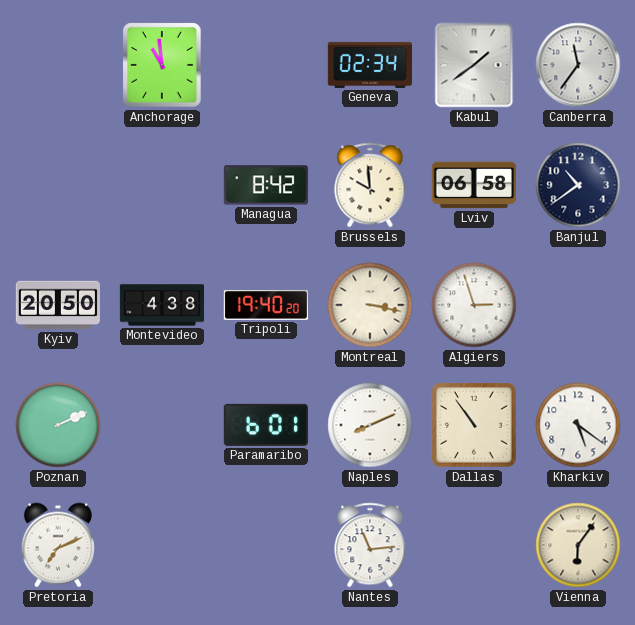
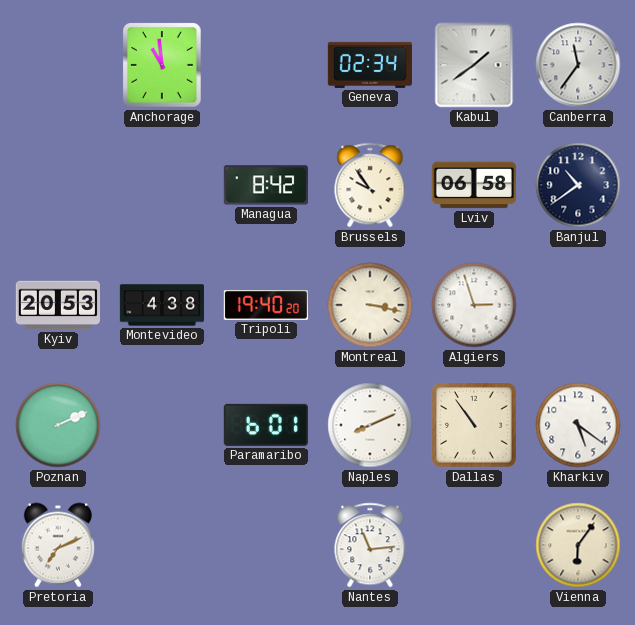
Brussels: 9:59 -> 9:54 (370, 185)
Kyiv: 20:50 -> 20:53 (58, 305)
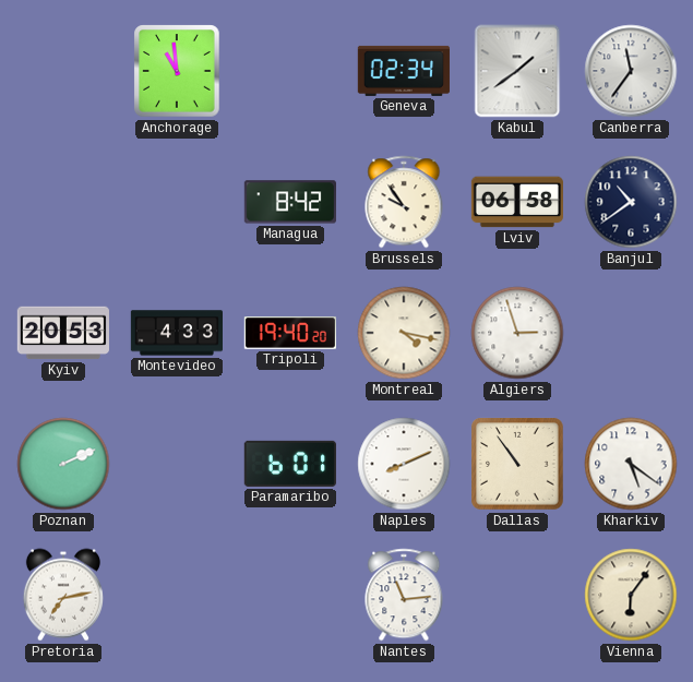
Montevideo: 4:38 -> 4:33 (176, 333)
Montreal: 3:17 -> 4:17 (404, 333)
Pretoria: 7:11 -> 7:13 (63, 595)
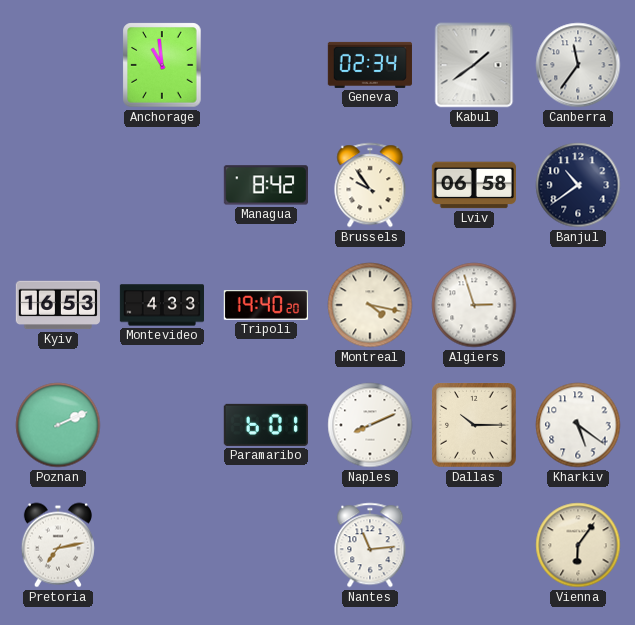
Kyiv: 20:53 -> 16:53 (58, 305)
Dallas: 10:54 -> 10:15 (474, 425)
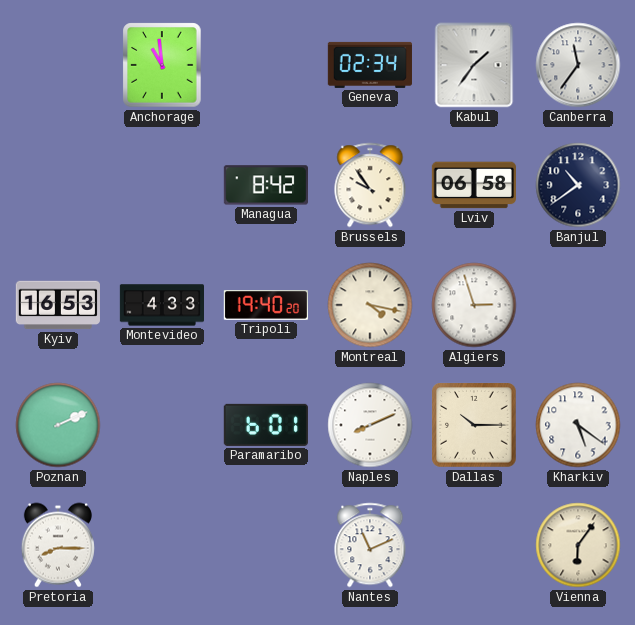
Kabul: 1:39 -> 1:36 (474, 65)
Pretoria: 7:13 -> 8:15 (58, 545)
Nantes: 11:14 -> 11:11 (370, 545)
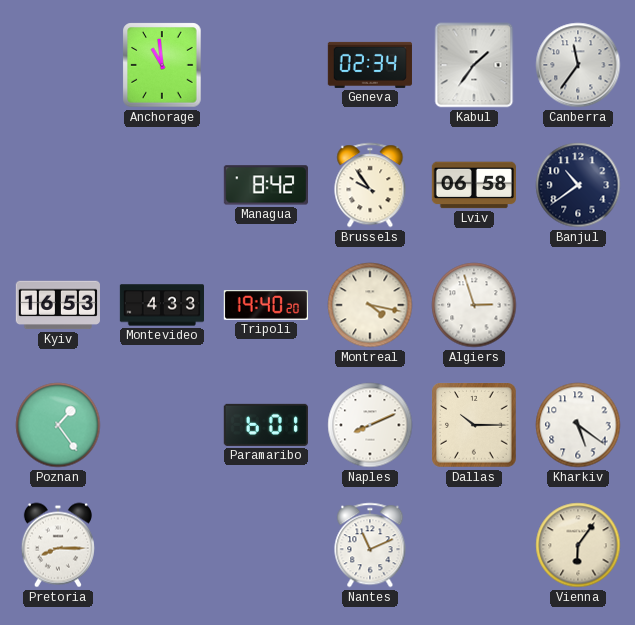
Poznan: 2:11 -> 1:24 (58, 425)
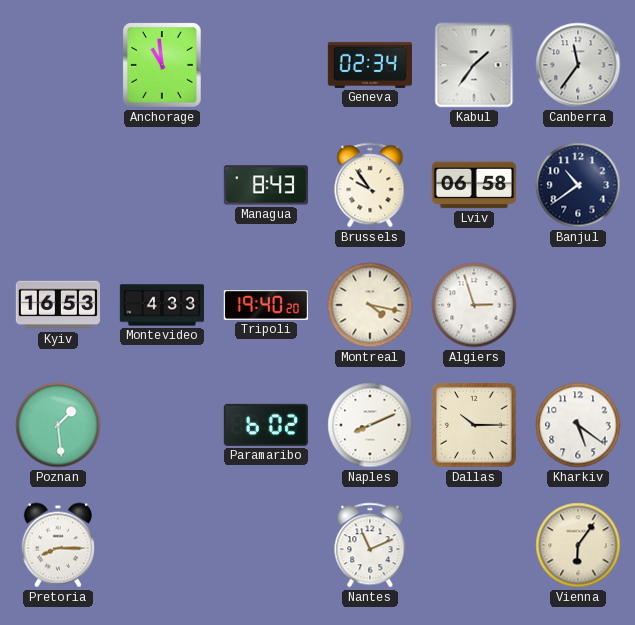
Managua: 8:42 -> 8:43 (266, 185)
Poznan: 1:24 -> 1:29 (58, 425)
Paramaribo: 6:01 -> 6:02 (266, 425)
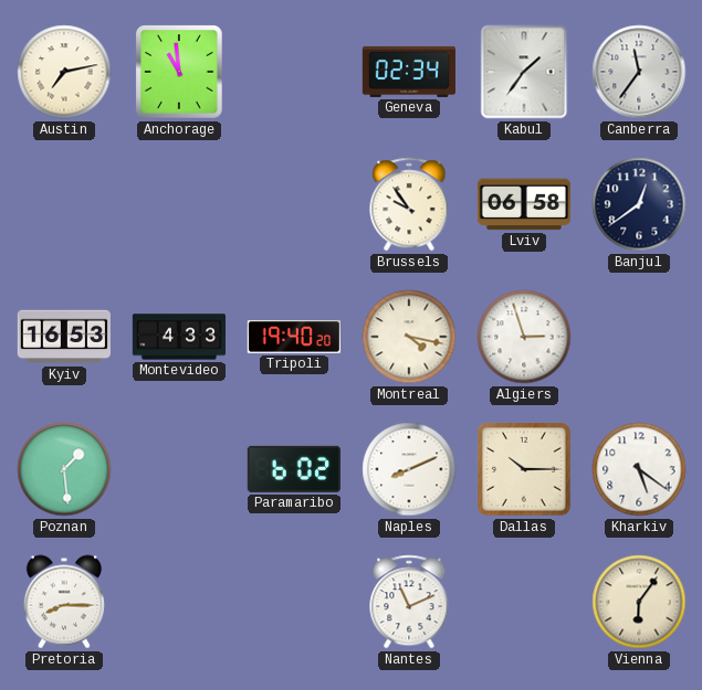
Austin: none -> 7:13 (64, 72)
Managua: 8:43 -> none (266, 185)
Banjul: 10:39 -> 12:39 (639, 204)
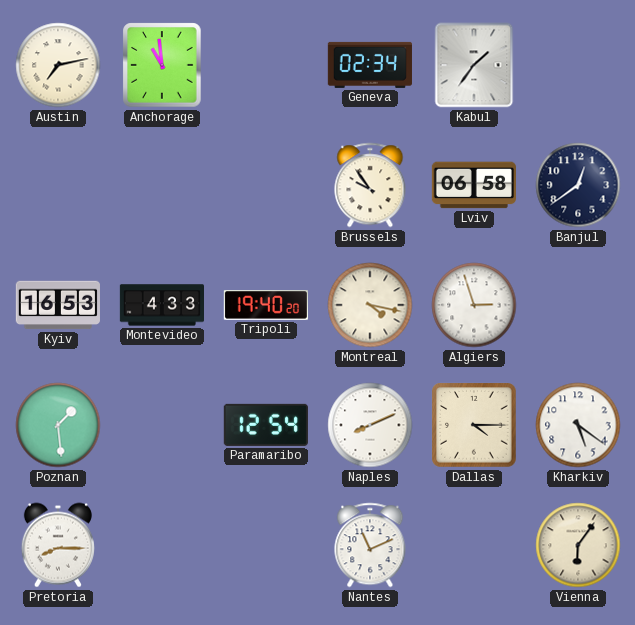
Canberra: 11:36 -> none (639, 72)
Paramaribo: 6:02 -> 12:54 (266, 425)
Dallas: 10:15 -> 4:15 (474, 425)
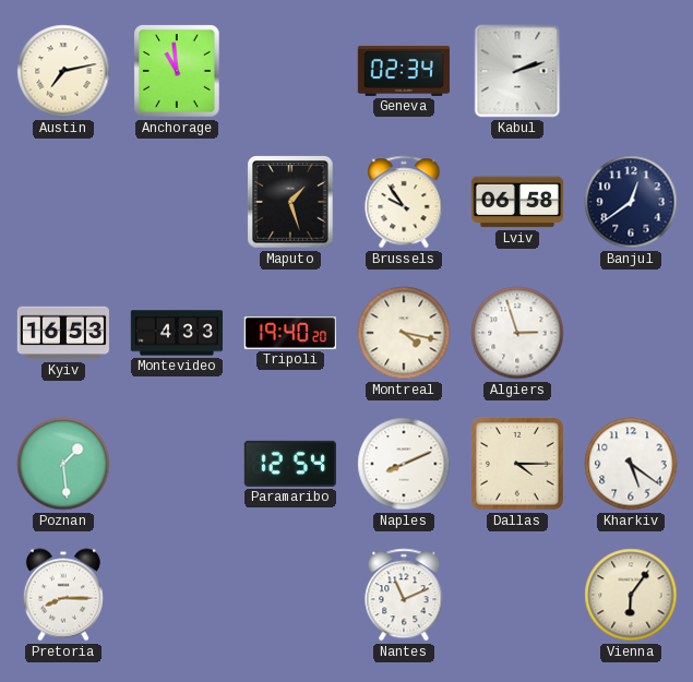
Kabul: 1:36 -> 2:12 (517, 71)
Maputo: none -> 1:27 (290, 202)
